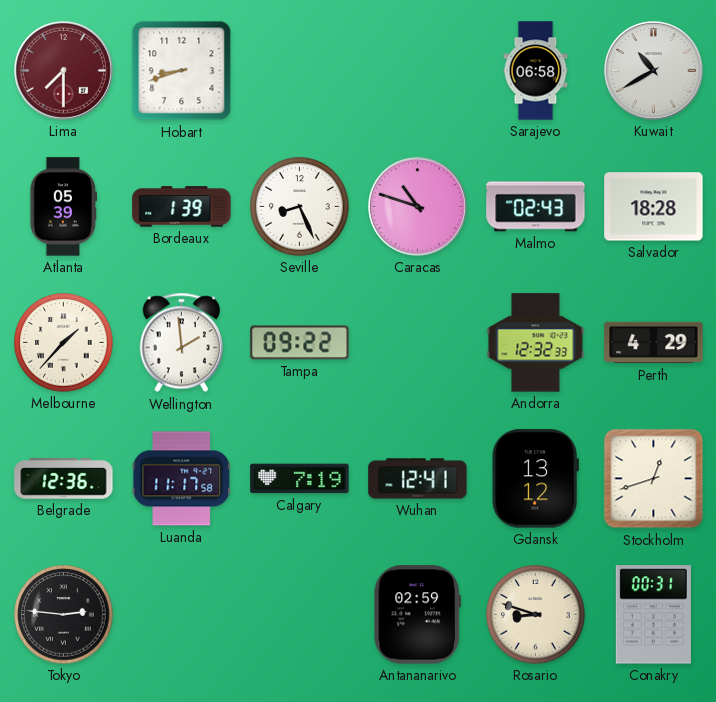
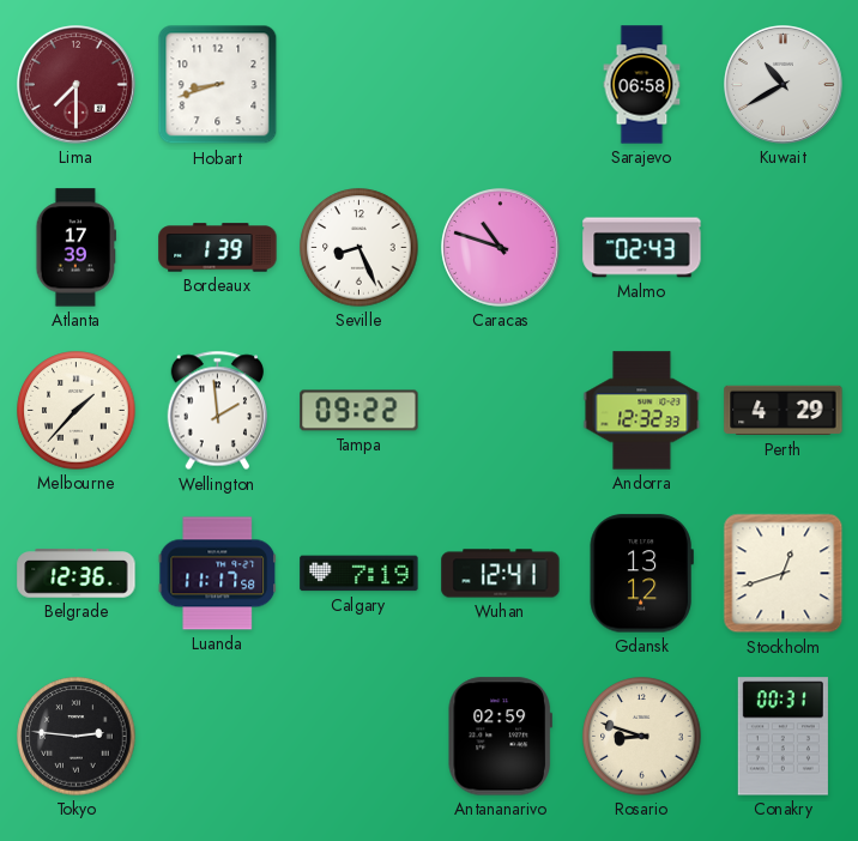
Atlanta: 05:39 -> 17:39 (75, 248)
Salvador: 18:28 -> none (654, 207)
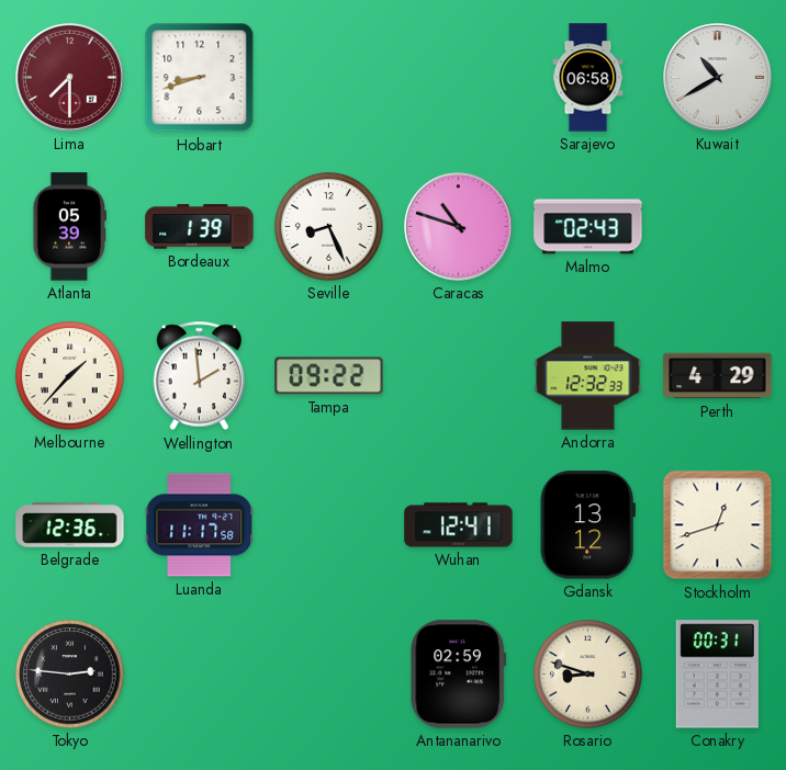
Atlanta: 17:39 -> 05:39 (69, 227)
Calgary: 7:19 -> none (359, 574)
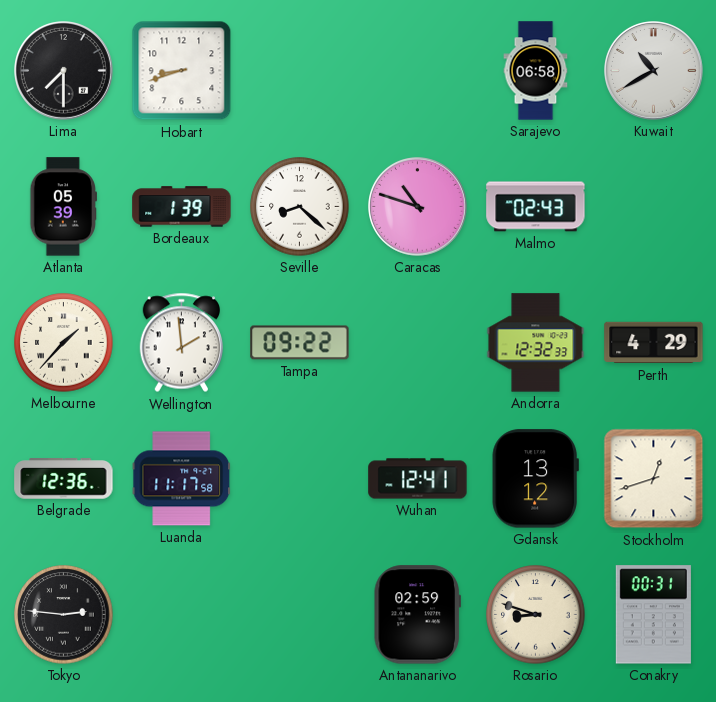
Lima dial: burgundy -> black (64, 71)
Seville: 8:26 -> 8:22 (300, 207)
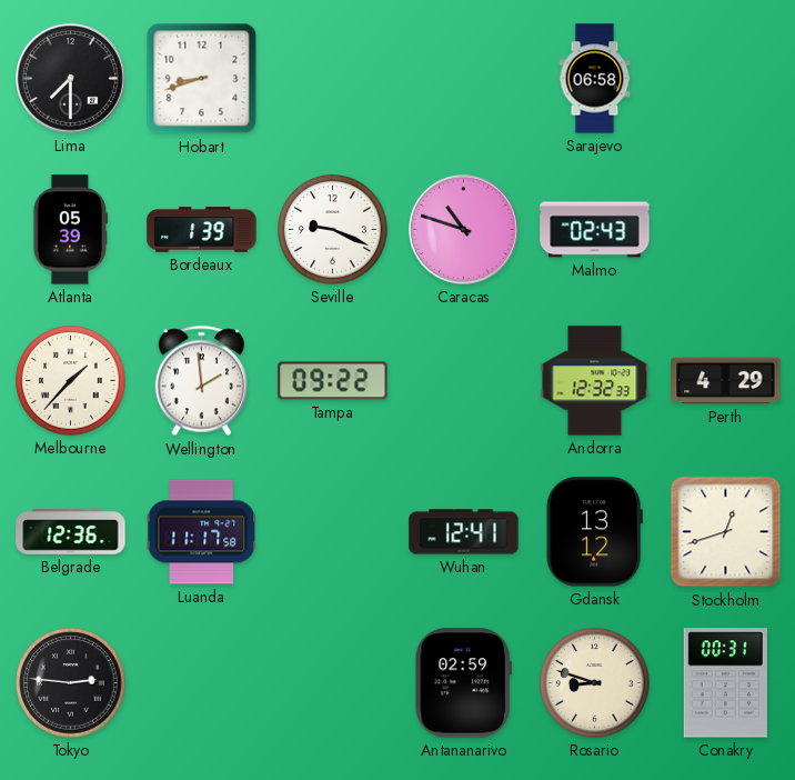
Kuwait: 10:40 -> none (654, 71)
Seville: 8:22 -> 9:19 (333, 230)
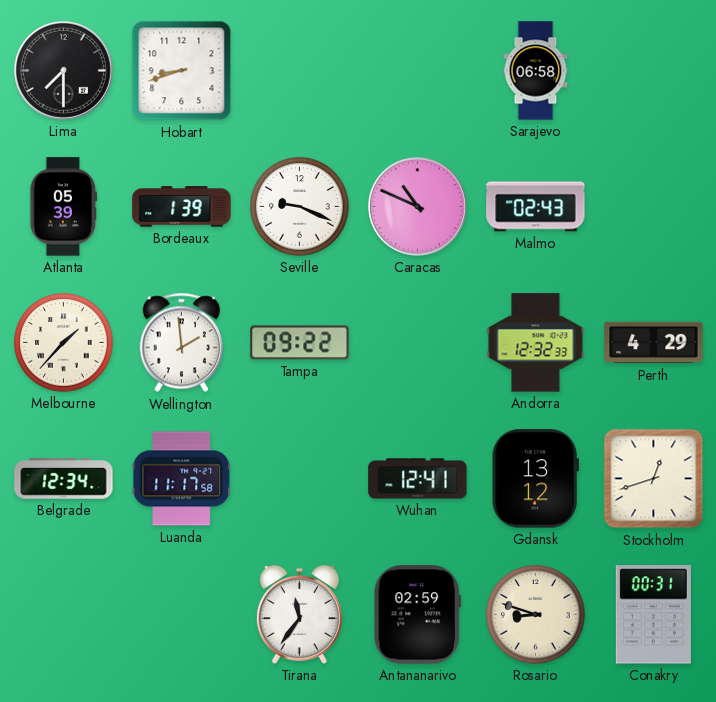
Caracas: 10:48 -> 10:49 (418, 207)
Belgrade: 12:36 -> 12:34 (64, 479)
Tokyo: 2:46 -> none (71, 683)
Tirana: none -> 11:36 (299, 615)
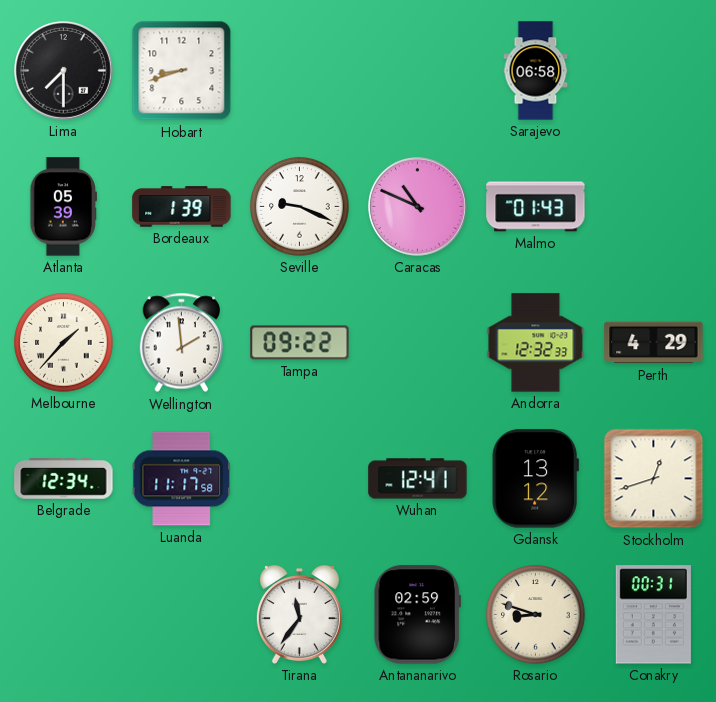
Malmo: 02:43 -> 01:43 (536, 207)
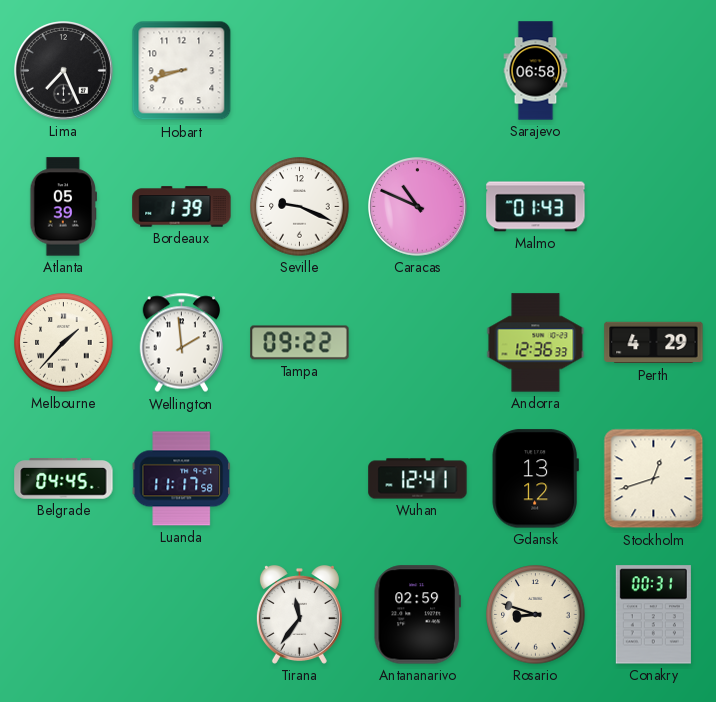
Lima: 7:30 -> 7:26 (64, 71)
Andorra: 12:32 -> 12:36 (536, 343)
Belgrade: 12:34 -> 04:45 (64, 479)
